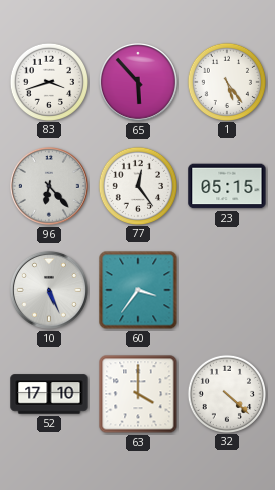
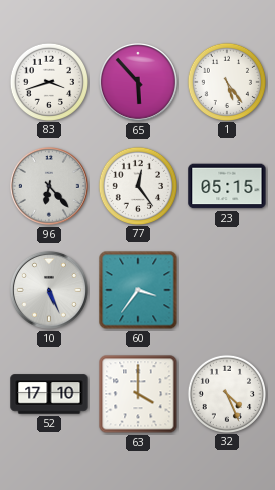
32: 4:22 -> 4:26 (226, 393)
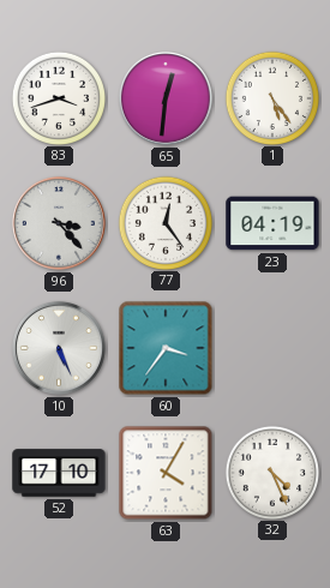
65: 5:53 -> 12:31 (166, 98)
96: 6:23 -> 3:23 (59, 223)
23: 05:15 -> 04:19 (272, 223)
63: 4:00 -> 4:05 (166, 473)
